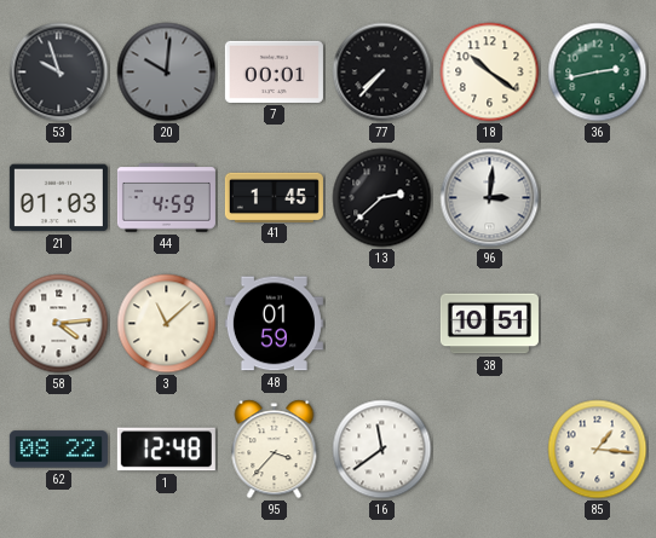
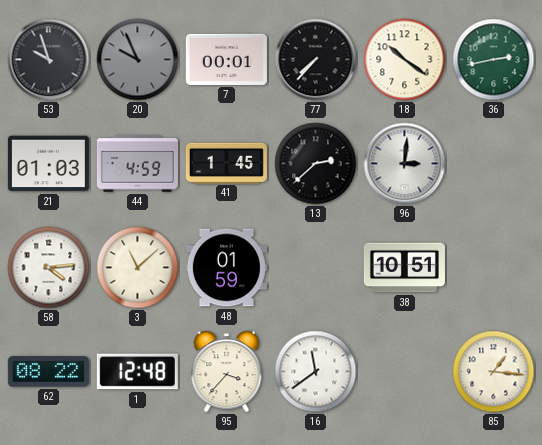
20: 10:01 -> 9:56 (138, 60)
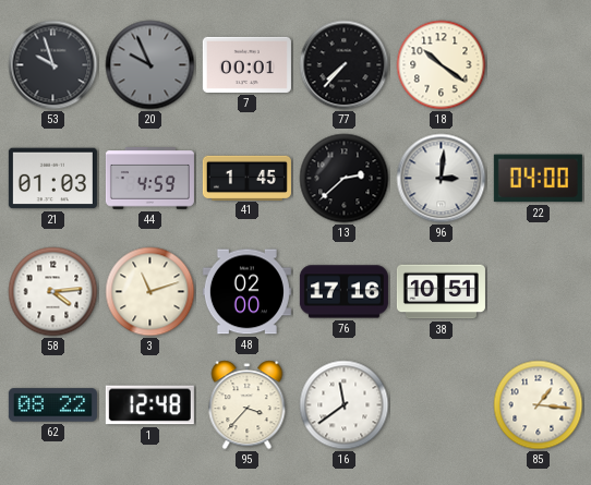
36: 2:43 -> none (494, 60)
22: none -> 04:00 (538, 179)
3: 11:08 -> 11:12 (150, 292)
48: 01:59 -> 02:00 (246, 292)
76: none -> 17:16 (343, 292)
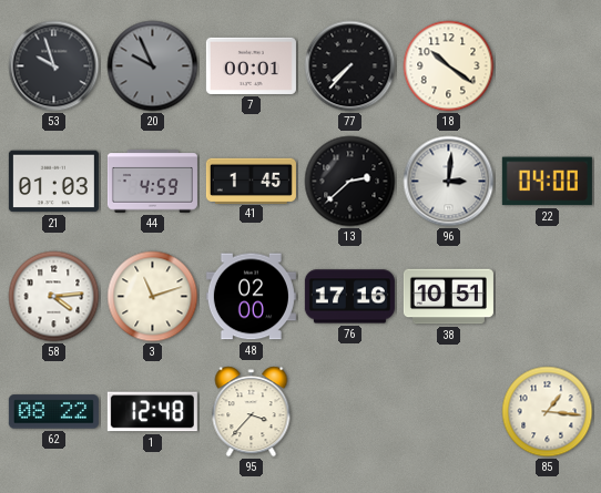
16: 11:39 -> none (345, 405)
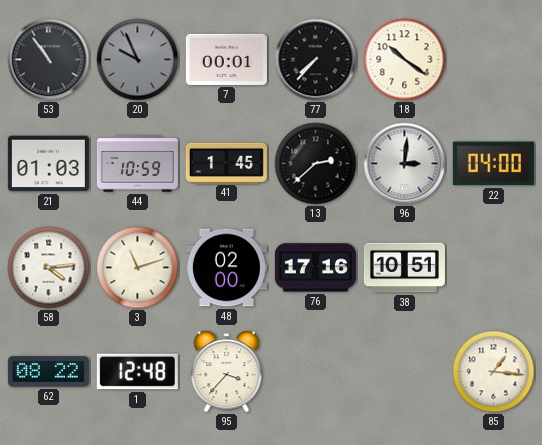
53: 9:57 -> 10:54 (49, 60)
44: 4:59 -> 10:59 (137, 164)
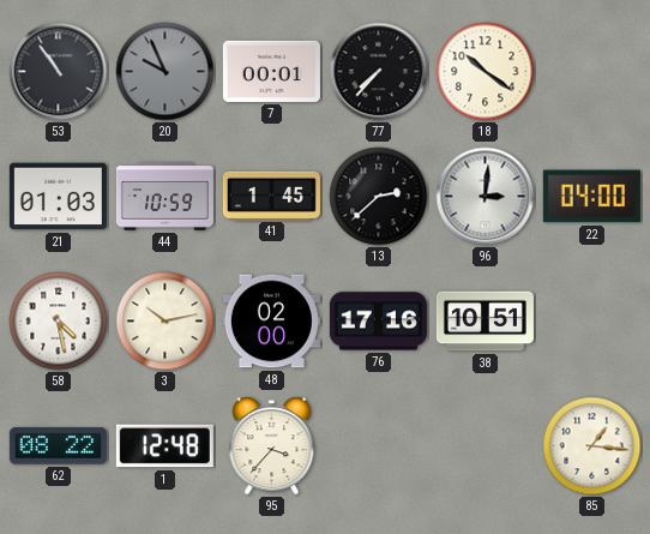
58: 4:14 -> 4:28 (59, 322)
3: 11:12 -> 10:13 (165, 322)
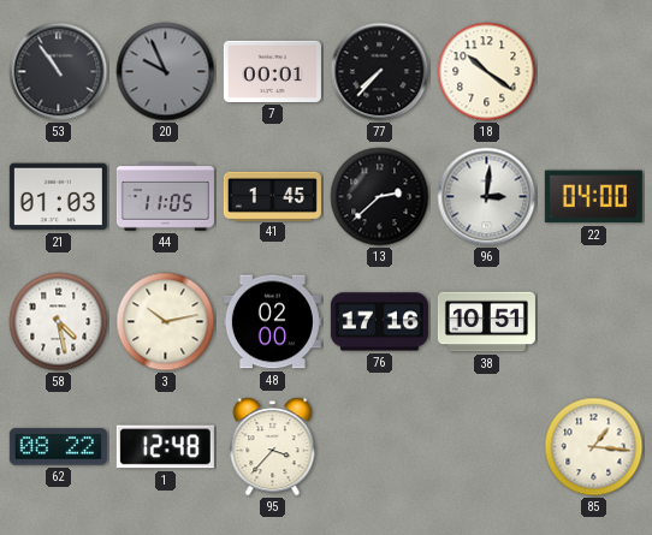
44: 10:59 -> 11:05 (165, 197)
